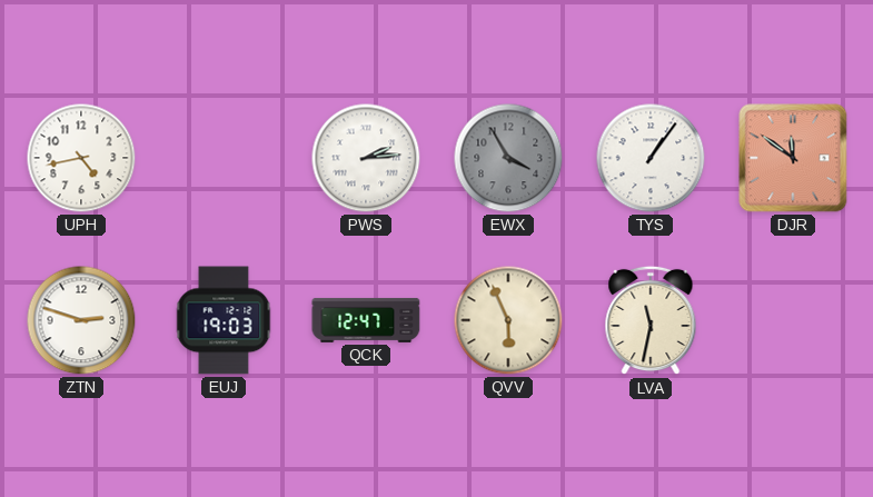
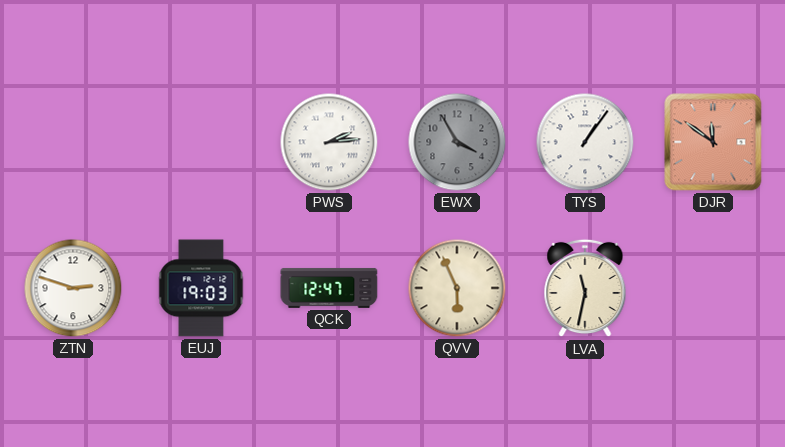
UPH: 4:43 -> none (81, 158)
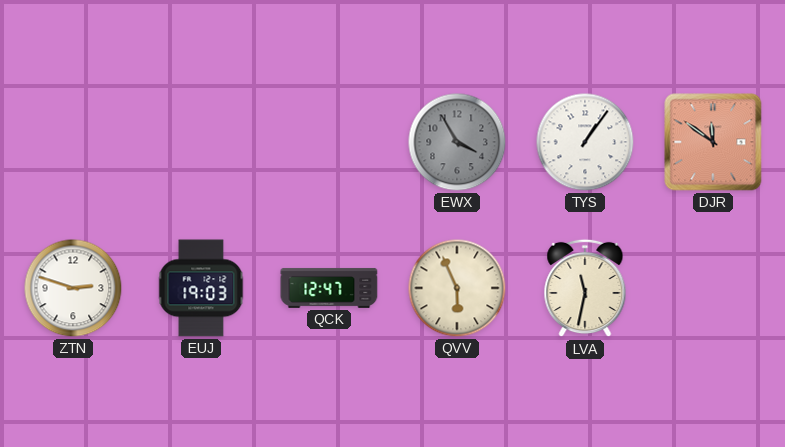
PWS: 2:14 -> none (329, 142)
